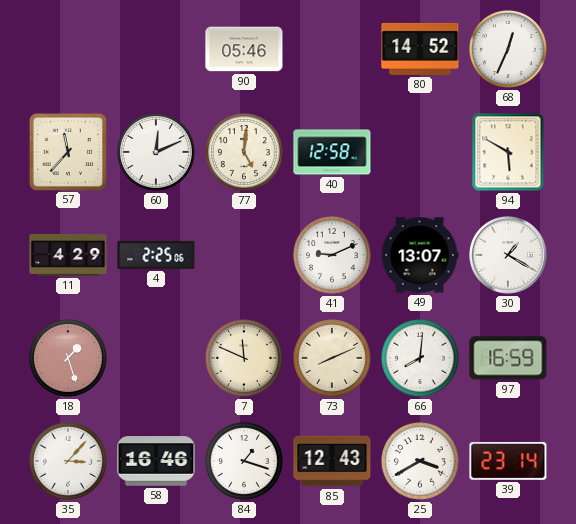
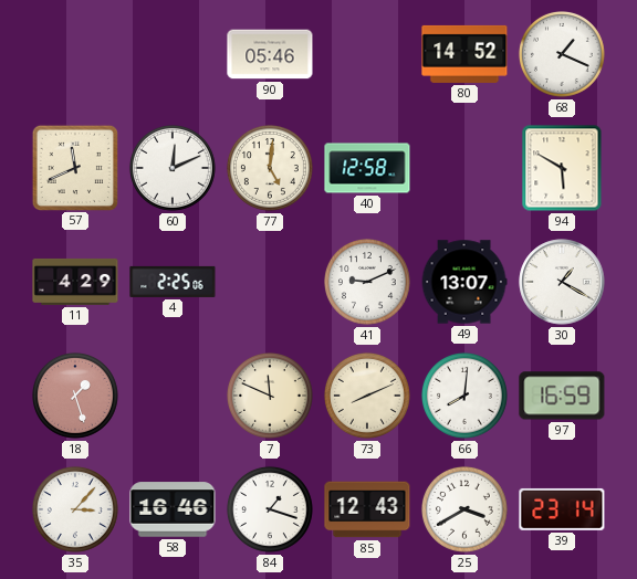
68: 12:34 -> 1:19 (562, 54)
57: 11:37 -> 11:41 (74, 167)
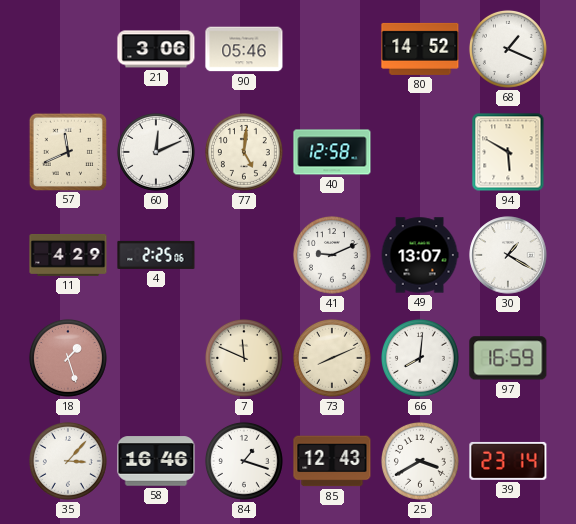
21: none -> 3:06 (156, 49)
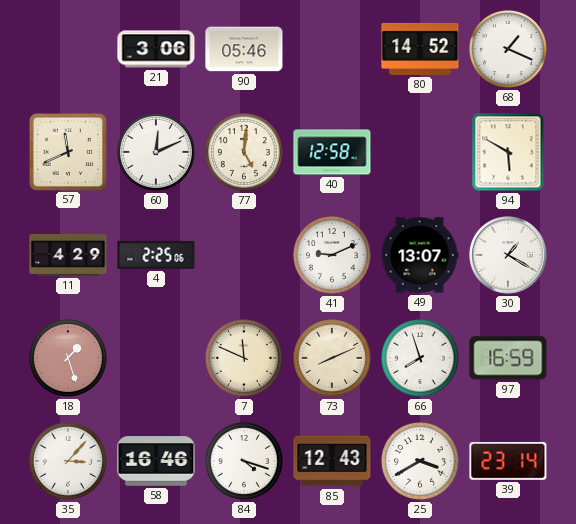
66: 8:01 -> 7:57 (420, 358)
84: 1:18 -> 4:18 (244, 461)
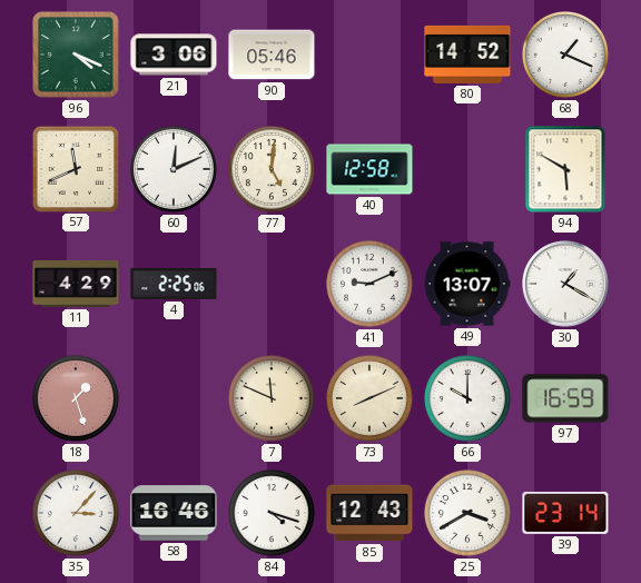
96: none -> 4:19 (77, 56)
66: 7:57 -> 10:00 (467, 398)
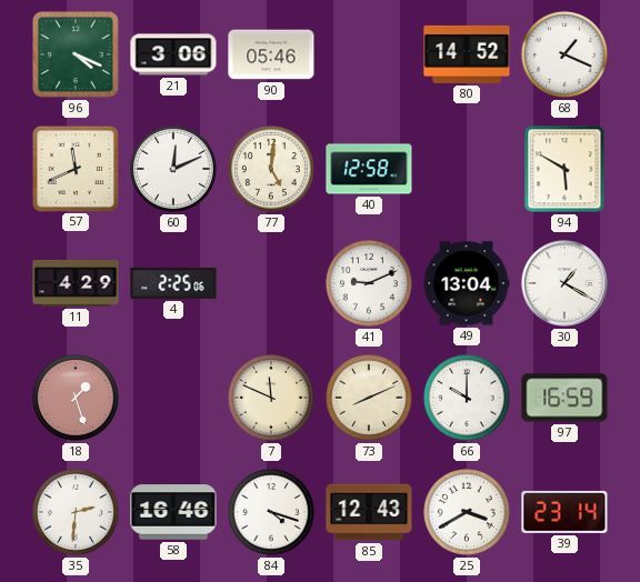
49: 13:07 -> 13:04 (467, 283)
35: 3:07 -> 2:31 (76, 512)
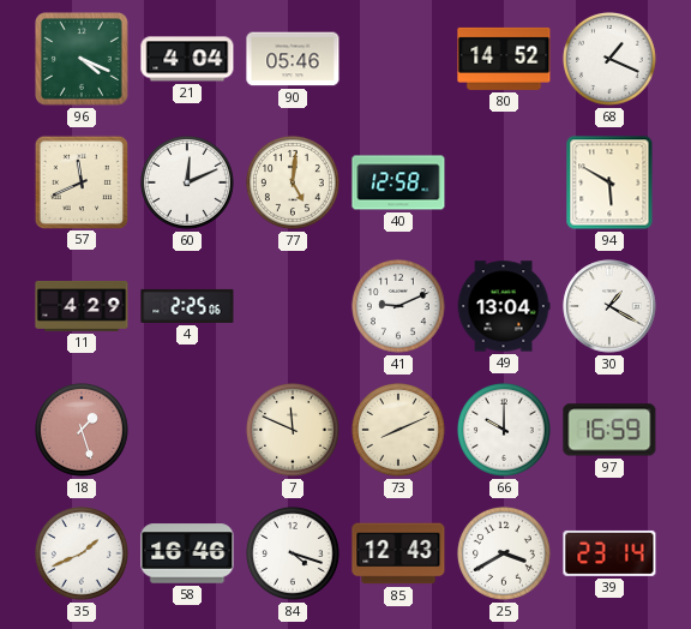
21: 3:06 -> 4:04 (187, 59)
35: 2:31 -> 1:41 (82, 553)
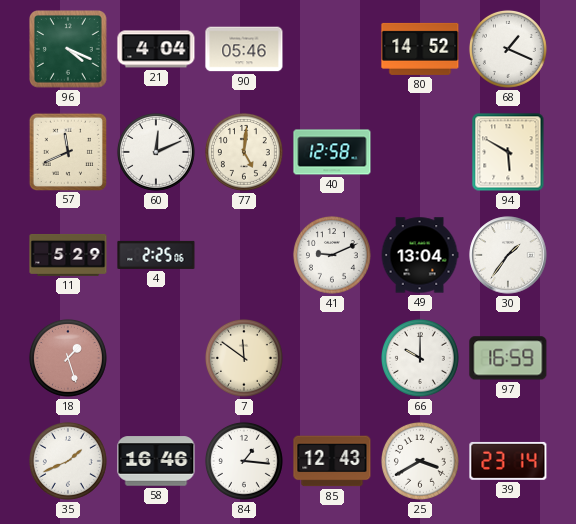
11: 4:29 -> 5:29 (68, 255)
30: 1:20 -> 1:36 (508, 255)
7: 11:49 -> 11:51 (244, 358)
73: 8:11 -> none (398, 430)
84: 4:18 -> 1:16 (244, 461)
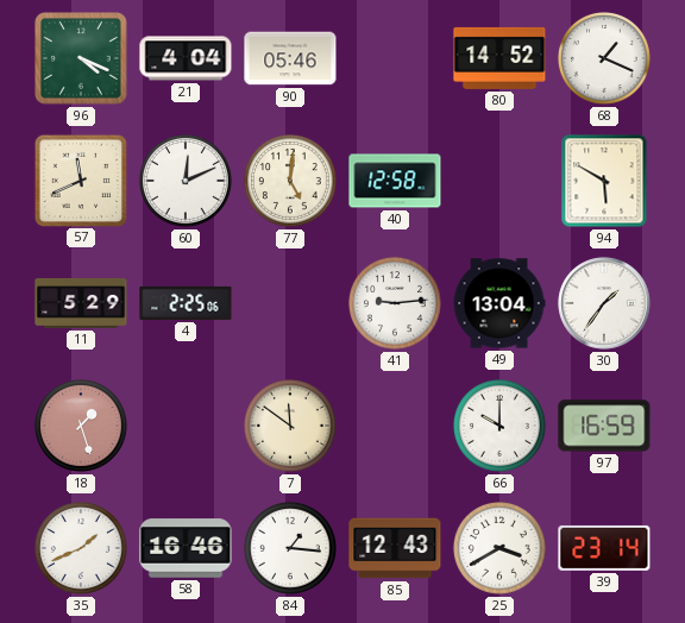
41: 9:11 -> 9:14 (395, 303)
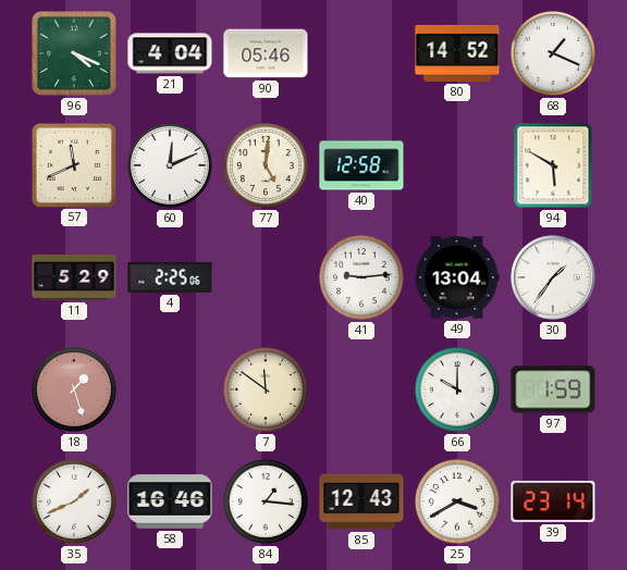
97: 16:59 -> 1:59 (553, 389)
